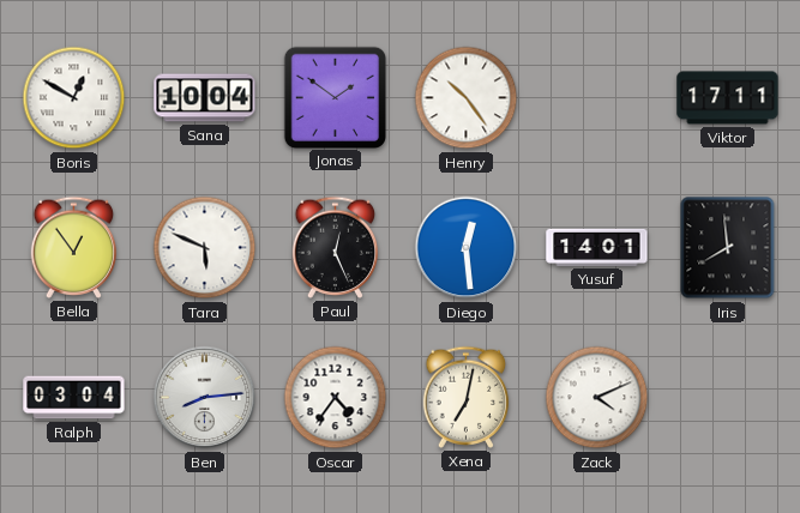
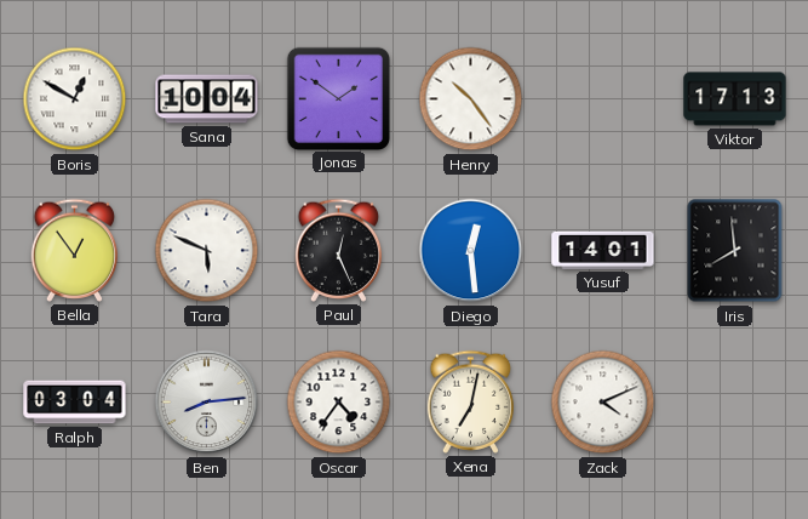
Viktor: 17:11 -> 17:13 (735, 99)
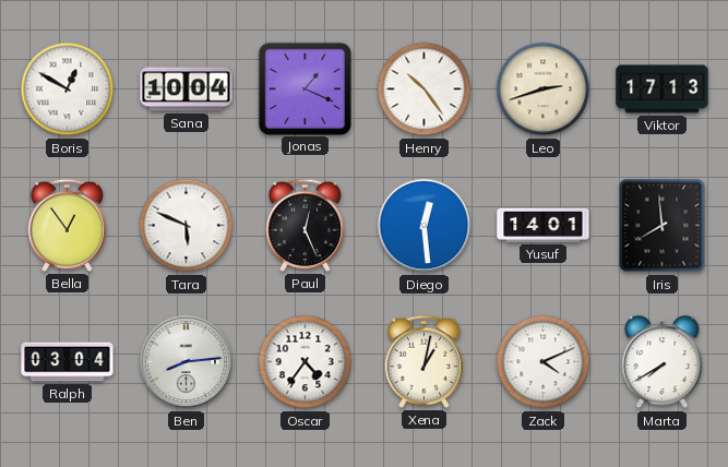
Jonas: 1:51 -> 1:19 (305, 88)
Leo: none -> 2:42 (544, 89)
Xena: 7:02 -> 1:02 (425, 361)
Marta: none -> 7:40 (663, 362)
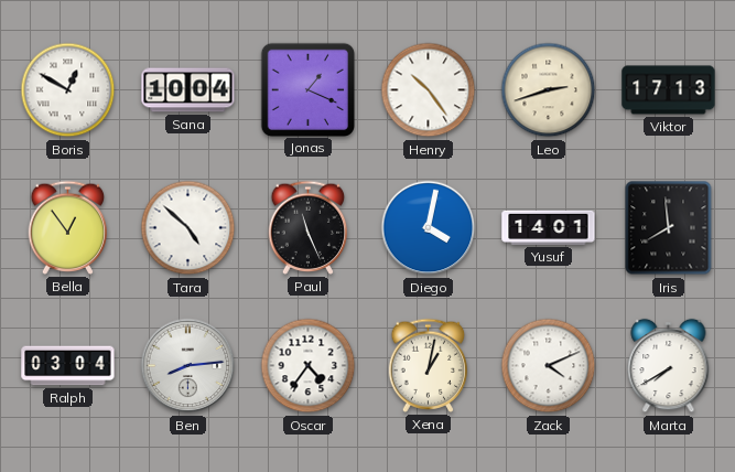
Tara: 5:49 -> 4:52 (188, 228)
Paul: 12:26 -> 11:26 (309, 227)
Diego: 12:29 -> 4:02 (429, 228)
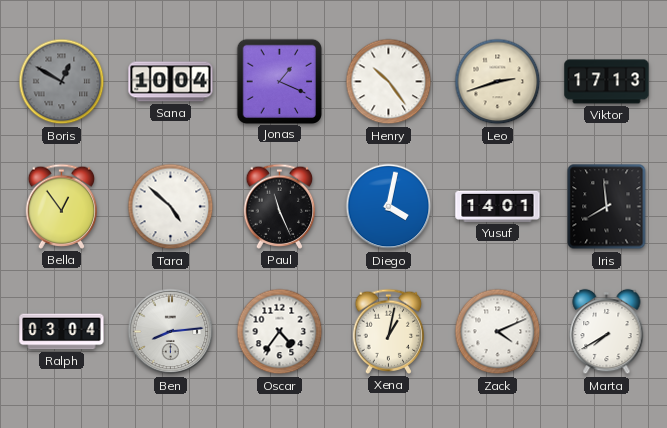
Boris dial: white -> grey (62, 82)
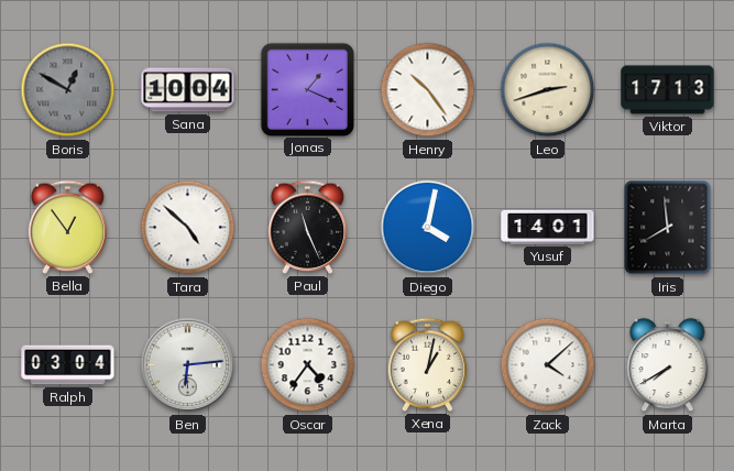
Ben: 8:14 -> 6:14 (188, 365)
Zack: 4:11 -> 4:08 (548, 365)
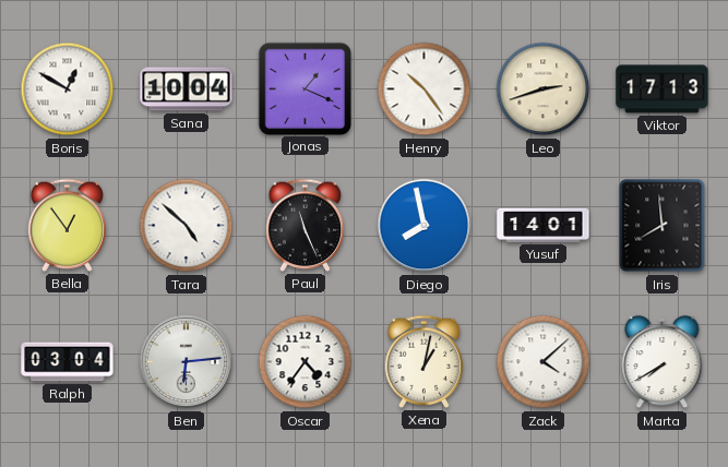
Boris dial: grey -> white (68, 89)
Diego: 4:02 -> 7:58 (425, 226)
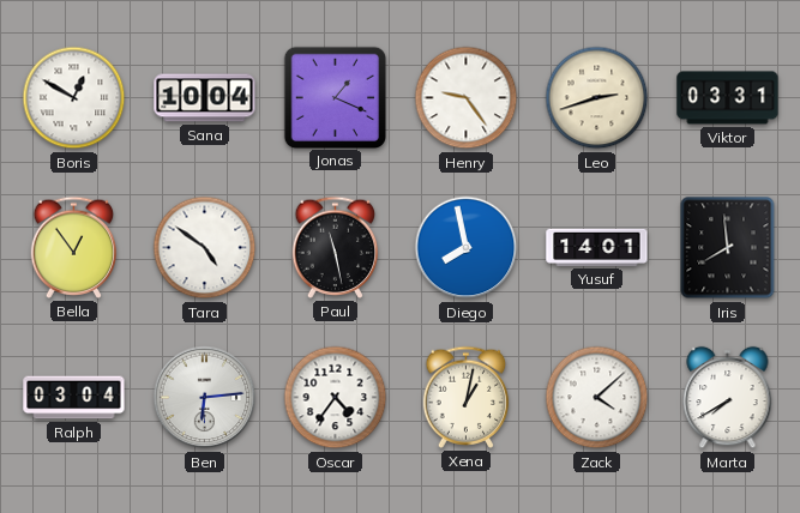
Henry: 10:24 -> 9:24 (467, 98)
Viktor: 17:13 -> 03:31 (728, 98)
Tara: 4:52 -> 4:51 (205, 248)
Paul: 11:26 -> 11:28 (336, 247)
